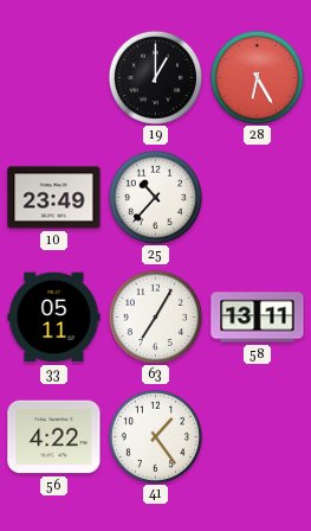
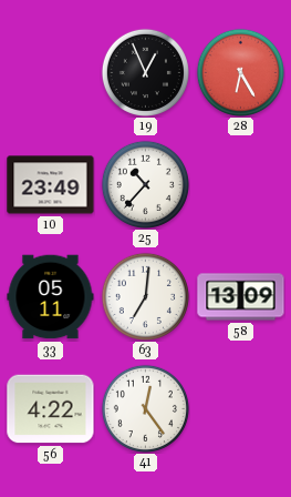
19: 1:00 -> 12:56 (145, 72)
63: 7:05 -> 7:01 (145, 296)
58: 13:11 -> 13:09 (241, 297)
41: 1:24 -> 12:24 (145, 408)
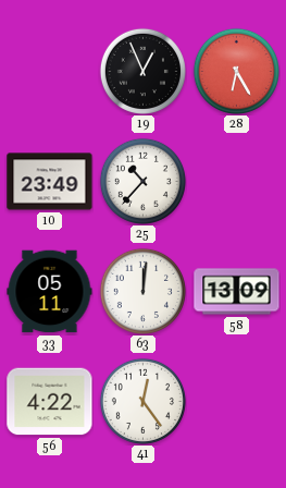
63: 7:01 -> 12:01 (142, 291)
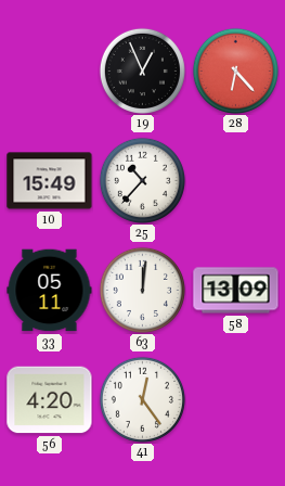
28: 6:25 -> 6:23 (235, 71)
10: 23:49 -> 15:49 (50, 181)
56: 4:22 -> 4:20 (50, 400)
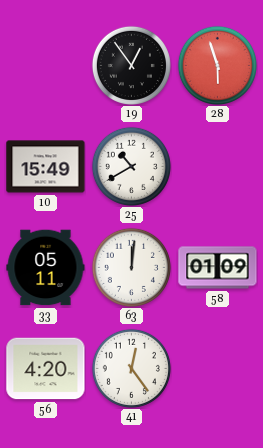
19: 12:56 -> 12:54 (131, 65)
28: 6:23 -> 5:57 (217, 65)
25: 10:37 -> 10:40 (131, 166)
58: 13:09 -> 01:09 (218, 268)
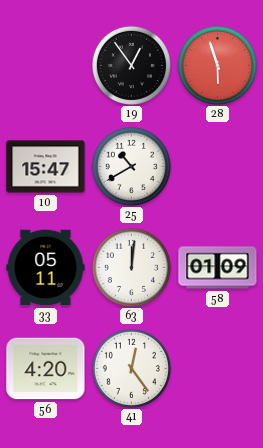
10: 15:49 -> 15:47 (46, 167)
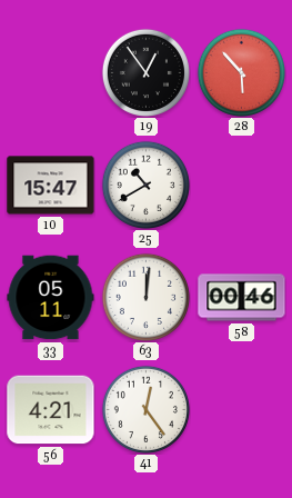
28: 5:57 -> 5:53 (241, 72)
58: 01:09 -> 00:46 (242, 298)
56: 4:20 -> 4:21 (51, 410)
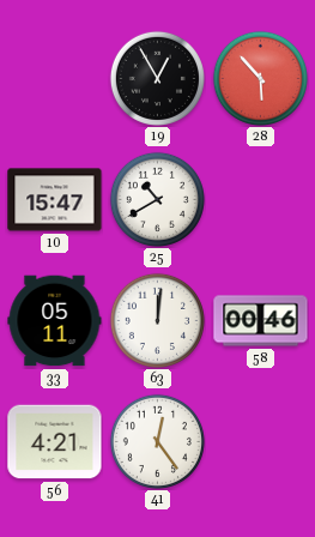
19: 12:54 -> 12:55 (157, 78)
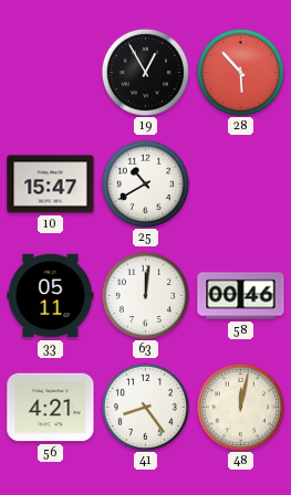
41: 12:24 -> 8:24 (145, 407)
48: none -> 12:02 (240, 407)
